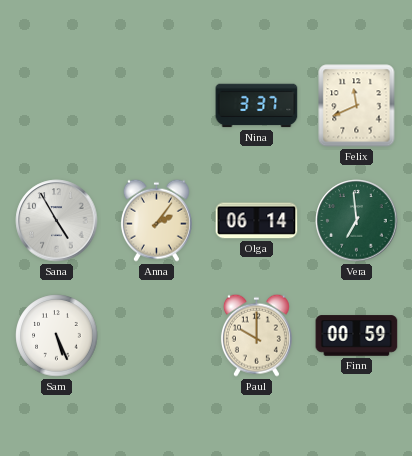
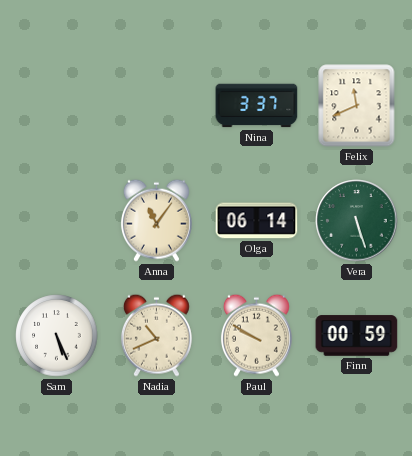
Sana: 4:55 -> none (57, 221)
Anna: 2:06 -> 11:06 (156, 220)
Vera: 6:59 -> 5:27 (357, 221)
Nadia: none -> 10:41 (156, 335)
Paul: 10:00 -> 9:50 (256, 335)
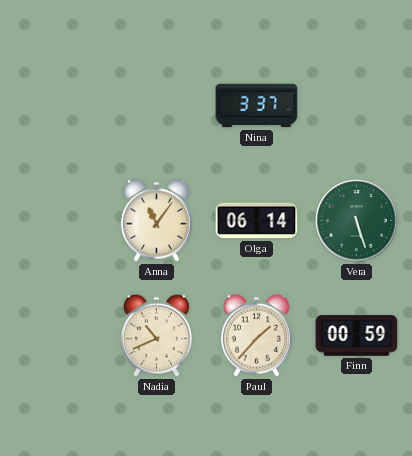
Felix: 11:41 -> none (357, 106)
Sam: 5:26 -> none (57, 336)
Paul: 9:50 -> 1:37 (256, 335)
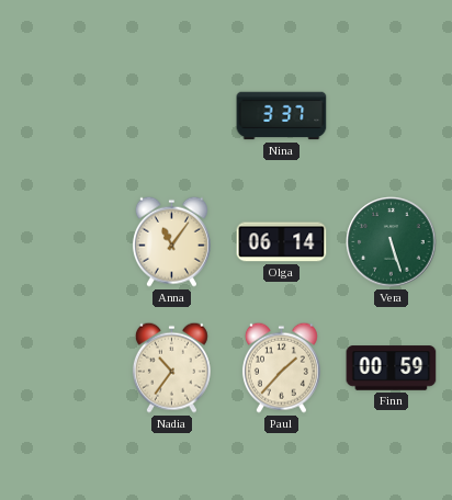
Nadia: 10:41 -> 10:36 (171, 367)
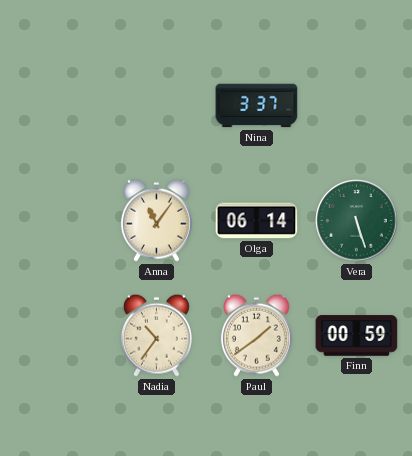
Paul: 1:37 -> 1:39 (256, 335)
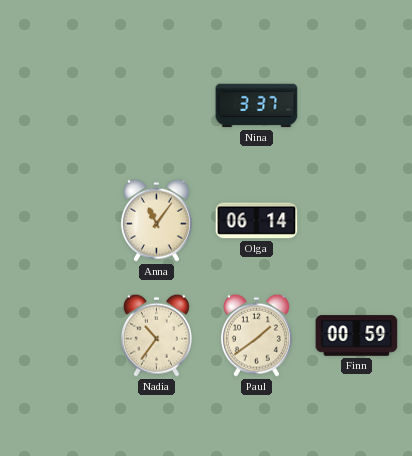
Vera: 5:27 -> none (357, 221)
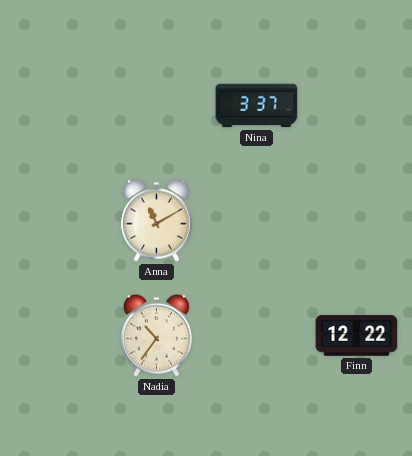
Anna: 11:06 -> 11:10 (156, 220)
Olga: 06:14 -> none (257, 221)
Paul: 1:39 -> none (256, 335)
Finn: 00:59 -> 12:22 (357, 336)
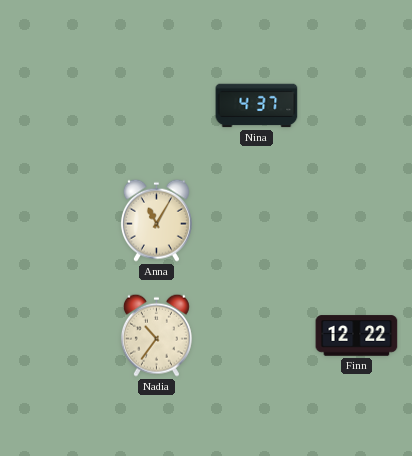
Nina: 3:37 -> 4:37 (257, 106)
Anna: 11:10 -> 11:05 (156, 220)
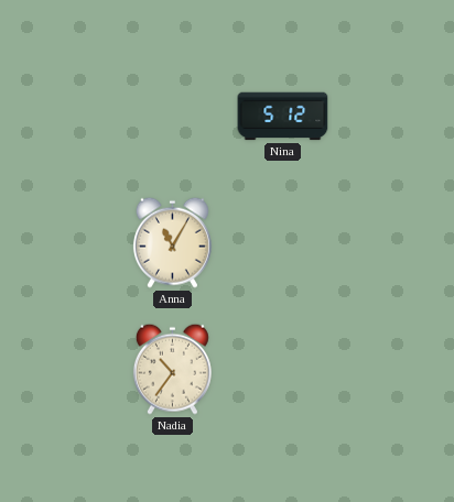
Nina: 4:37 -> 5:12 (283, 117)
Finn: 12:22 -> none (357, 336)
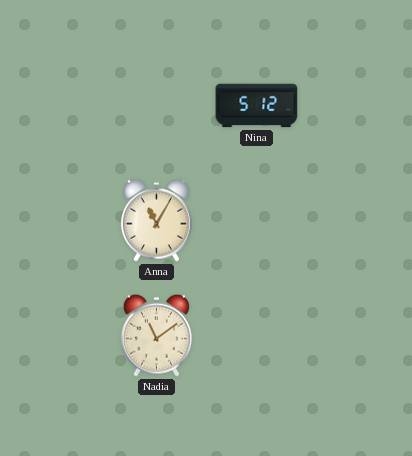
Nadia: 10:36 -> 11:09 (156, 335)
